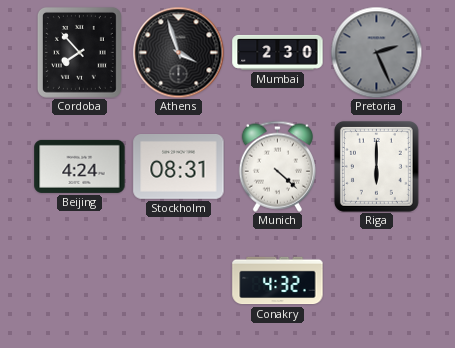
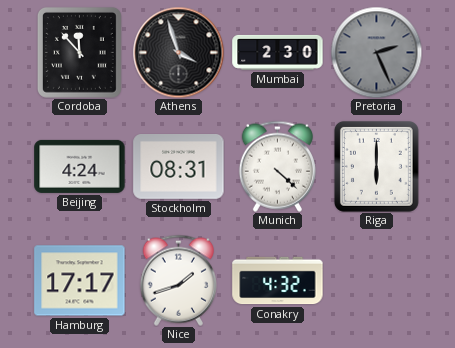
Cordoba: 7:53 -> 11:53 (79, 52)
Hamburg: none -> 17:17 (80, 281)
Nice: none -> 1:42 (178, 280)
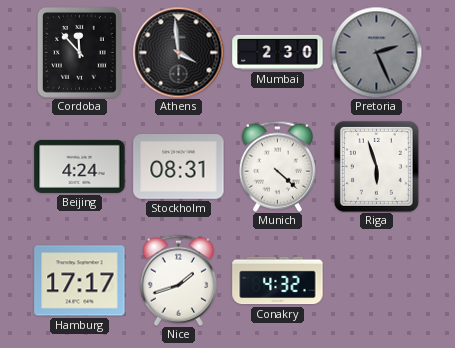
Athens: 3:57 -> 3:59 (178, 52)
Riga: 6:00 -> 5:57 (376, 166)
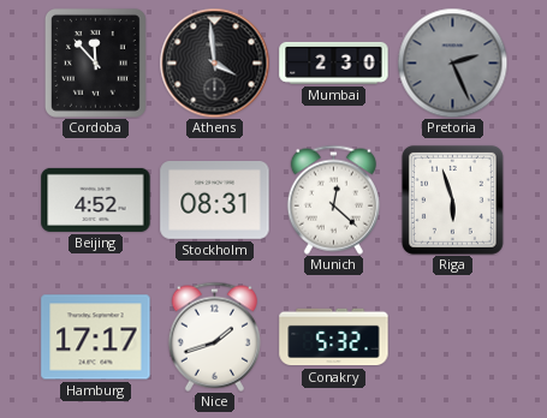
Beijing: 4:24 -> 4:52 (96, 199)
Munich: 4:22 -> 12:22 (333, 199)
Conakry: 4:32 -> 5:32 (334, 338)
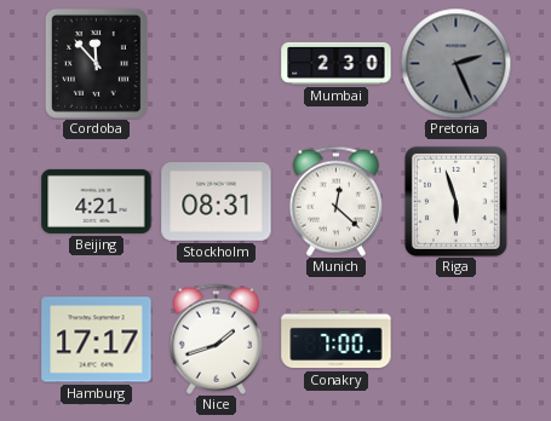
Athens: 3:59 -> none (214, 62)
Beijing: 4:52 -> 4:21 (97, 201)
Conakry: 5:32 -> 7:00 (337, 340)
